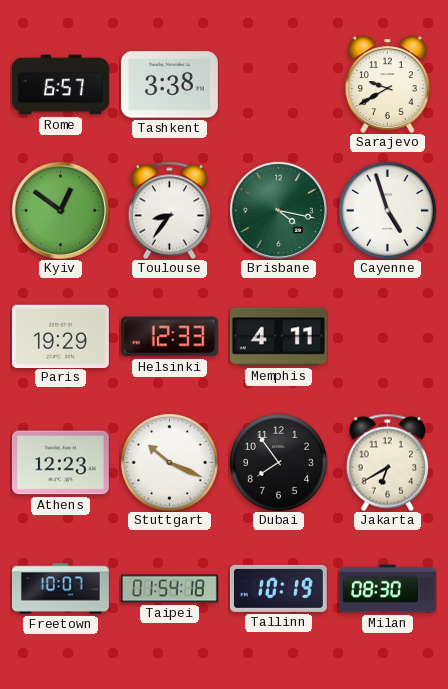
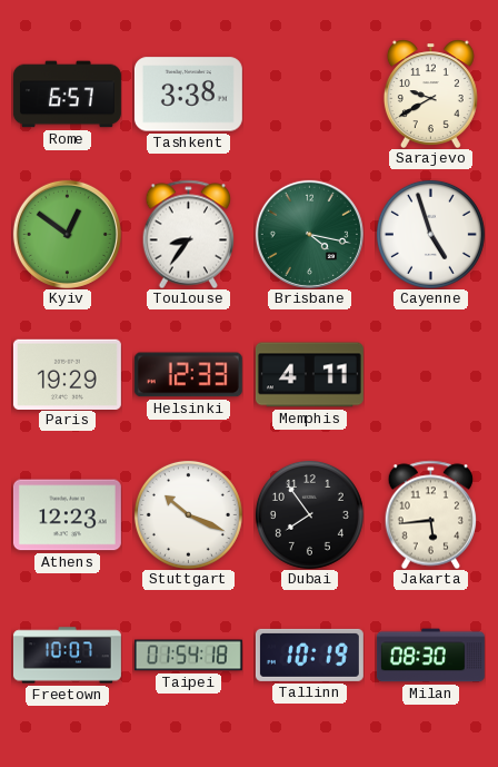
Jakarta: 6:40 -> 5:44 (431, 514)
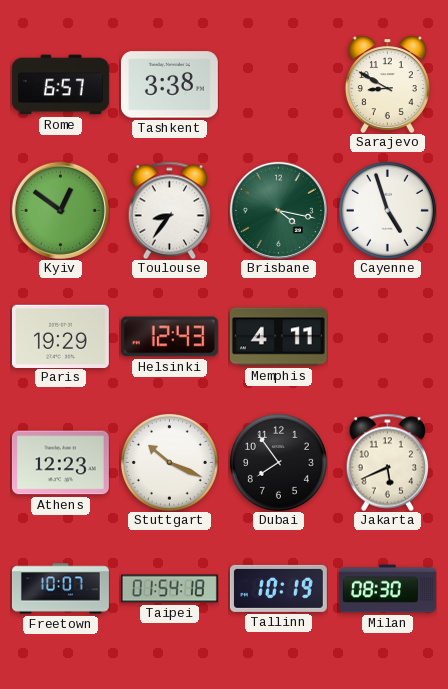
Sarajevo: 9:40 -> 8:50 (387, 84)
Helsinki: 12:33 -> 12:43 (169, 337)
Jakarta: 5:44 -> 5:41 (388, 462)
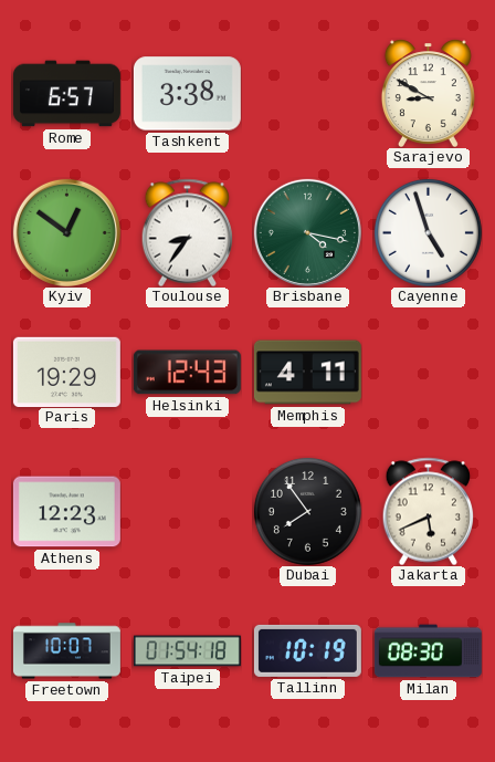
Stuttgart: 10:19 -> none (169, 462)
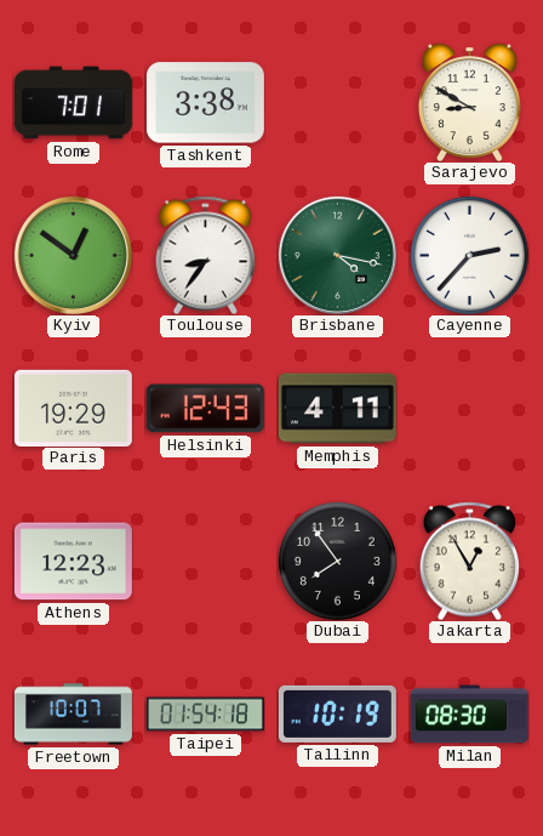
Rome: 6:57 -> 7:01 (73, 103)
Cayenne: 4:57 -> 2:37 (469, 255)
Jakarta: 5:41 -> 12:55 (470, 561)
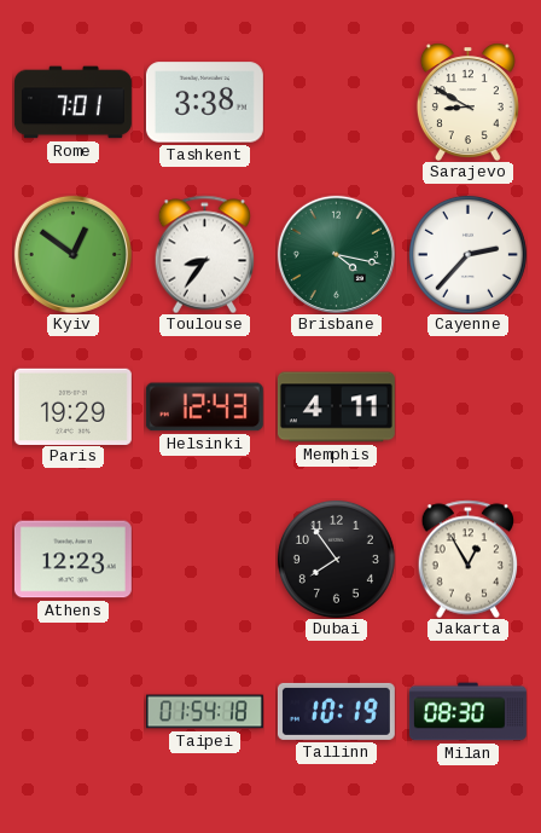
Freetown: 10:07 -> none (73, 715)
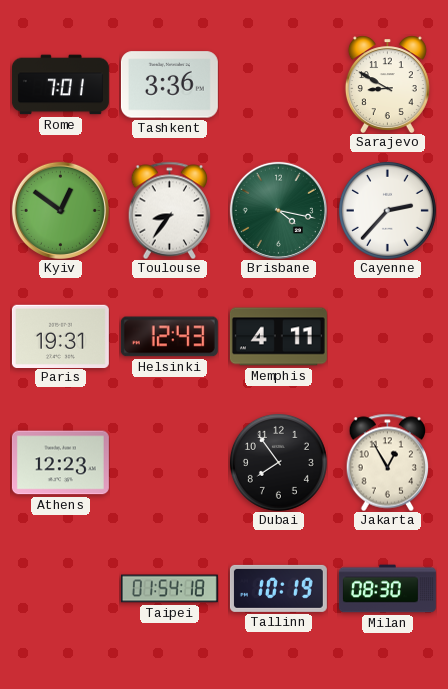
Tashkent: 3:38 -> 3:36 (169, 85)
Paris: 19:29 -> 19:31 (60, 336)
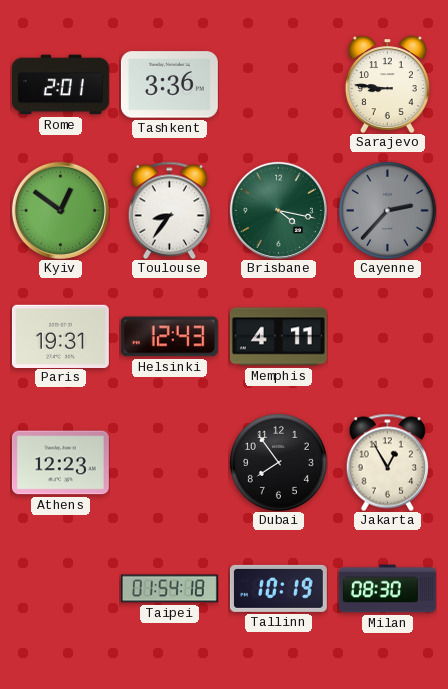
Rome: 7:01 -> 2:01 (60, 85)
Sarajevo: 8:50 -> 8:46 (387, 84)
Cayenne dial: white -> grey (387, 210)
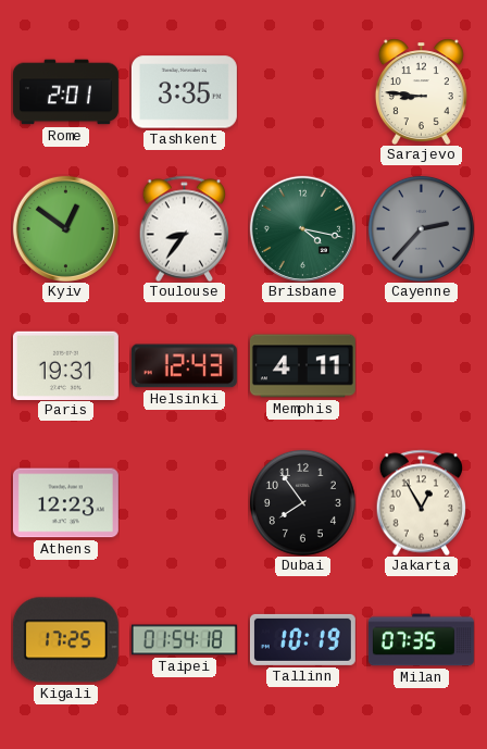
Tashkent: 3:36 -> 3:35 (184, 92)
Kigali: none -> 17:25 (65, 640)
Milan: 08:30 -> 07:35 (421, 640)
